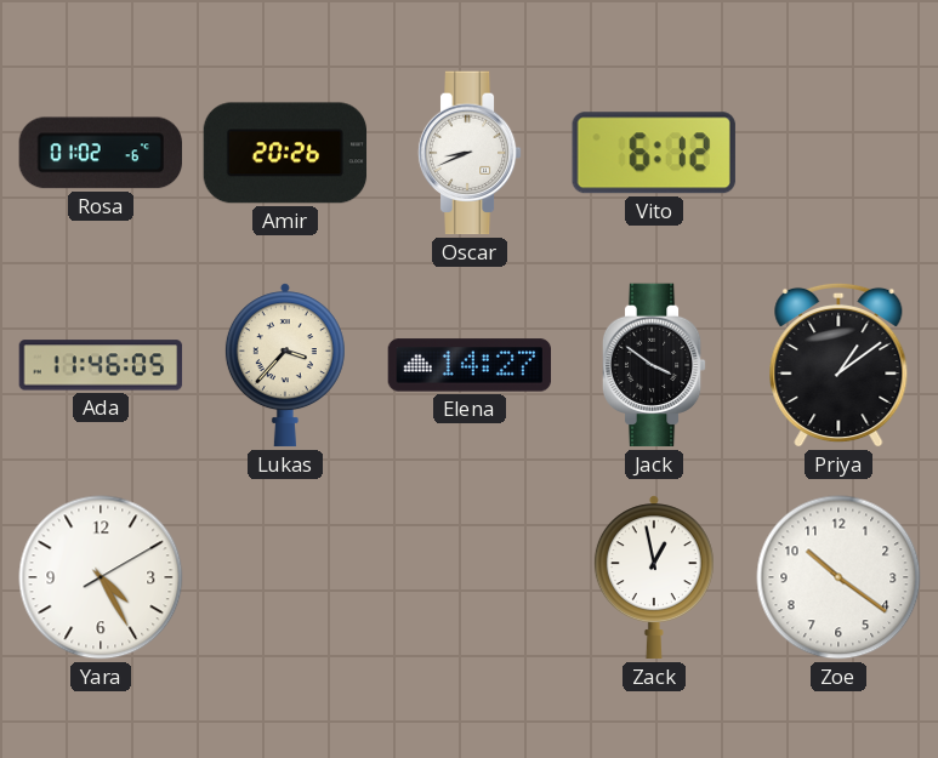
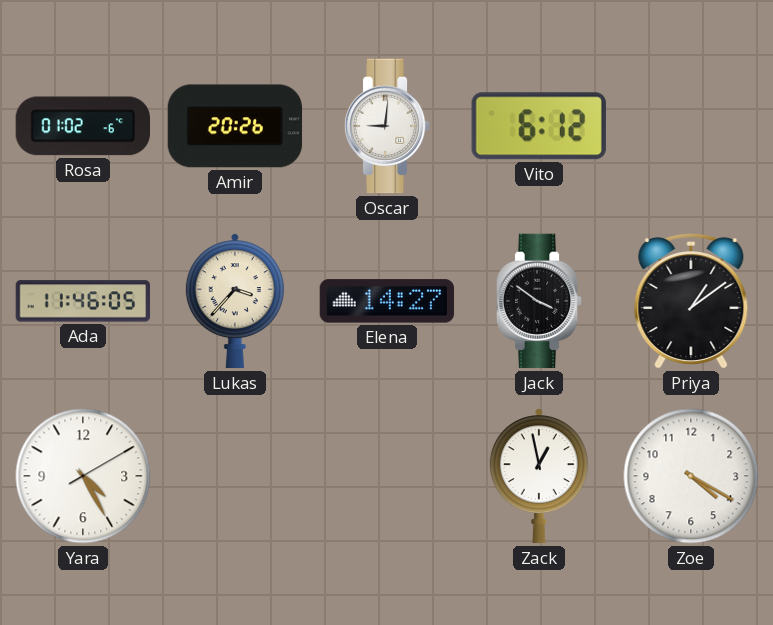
Oscar: 8:41 -> 9:01 (387, 126)
Zoe: 10:21 -> 4:20 (691, 476)
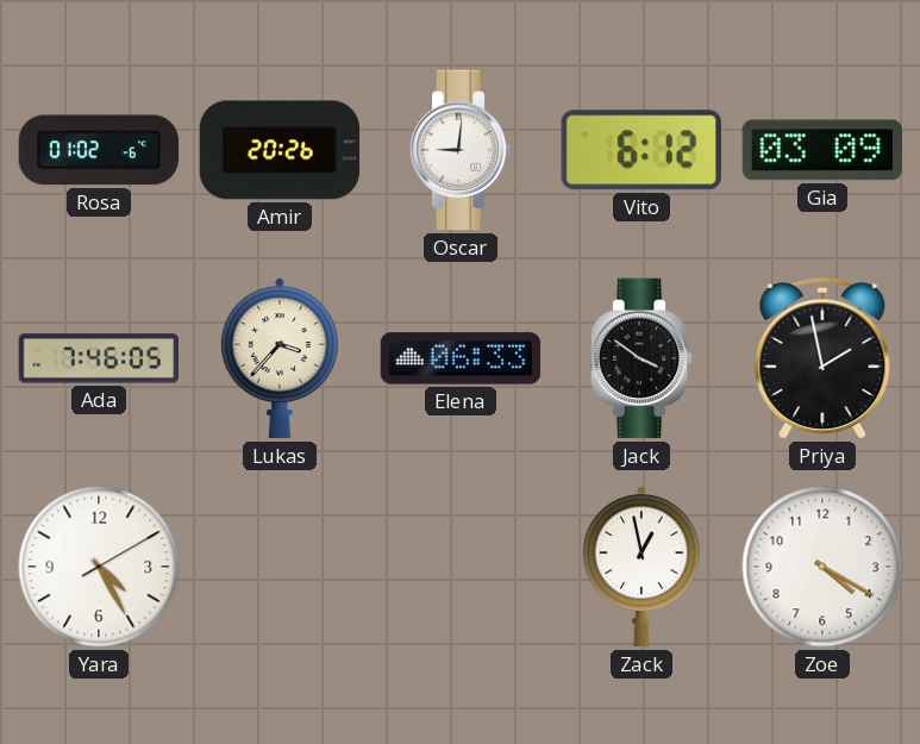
Gia: none -> 03:09 (821, 150)
Ada: 11:46 -> 7:46 (99, 358)
Elena: 14:27 -> 06:33 (461, 358)
Priya: 1:09 -> 1:58 (822, 358)
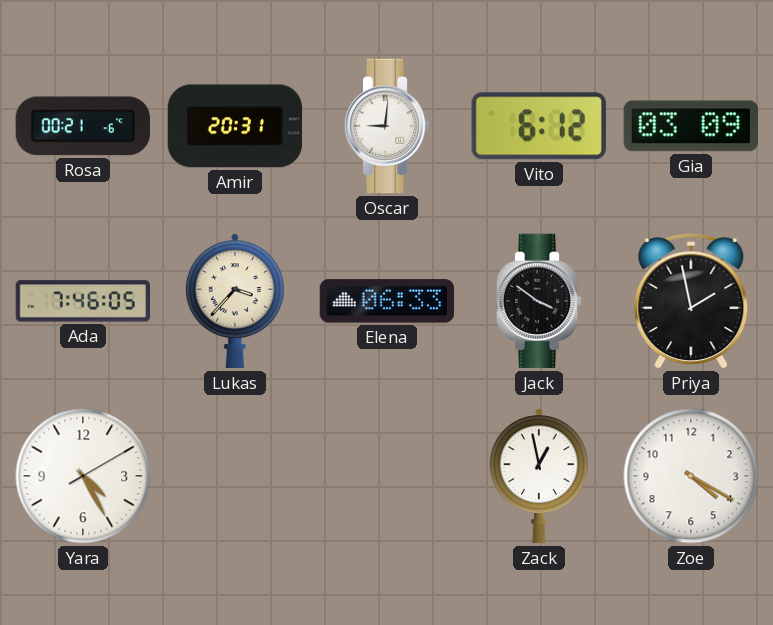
Rosa: 01:02 -> 00:21 (82, 126)
Amir: 20:26 -> 20:31 (235, 126)
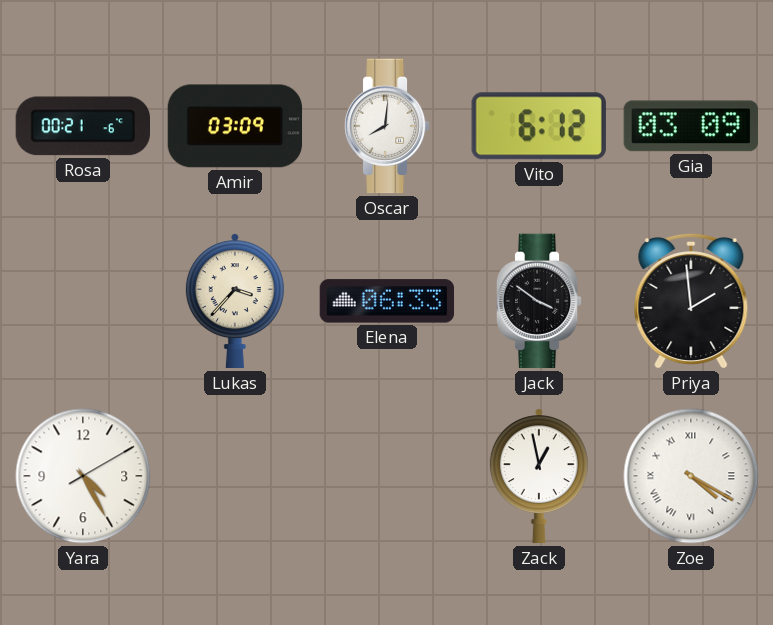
Amir: 20:31 -> 03:09 (235, 126)
Oscar: 9:01 -> 8:01 (387, 126)
Ada: 7:46 -> none (83, 301)
Priya: 1:58 -> 1:59 (691, 301)
Zoe numerals: Arabic -> Roman (691, 476)
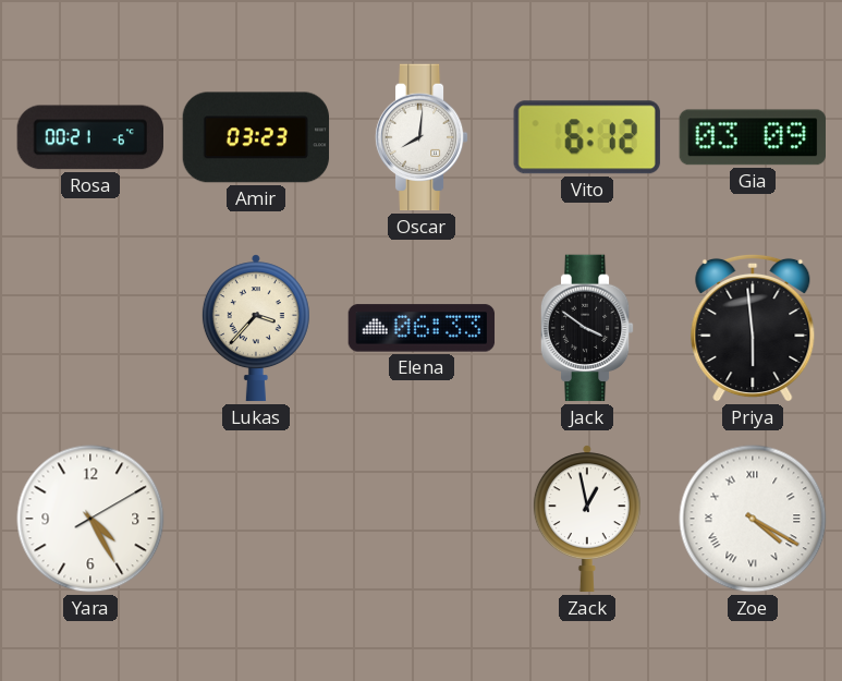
Amir: 03:09 -> 03:23 (256, 137)
Priya: 1:59 -> 5:59 (753, 328)
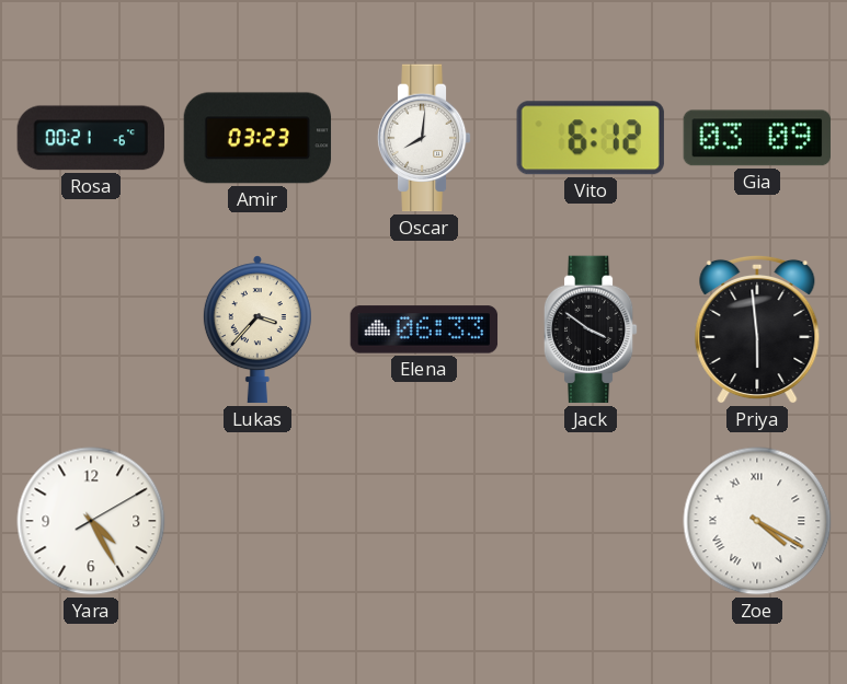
Zack: 12:58 -> none (587, 519)
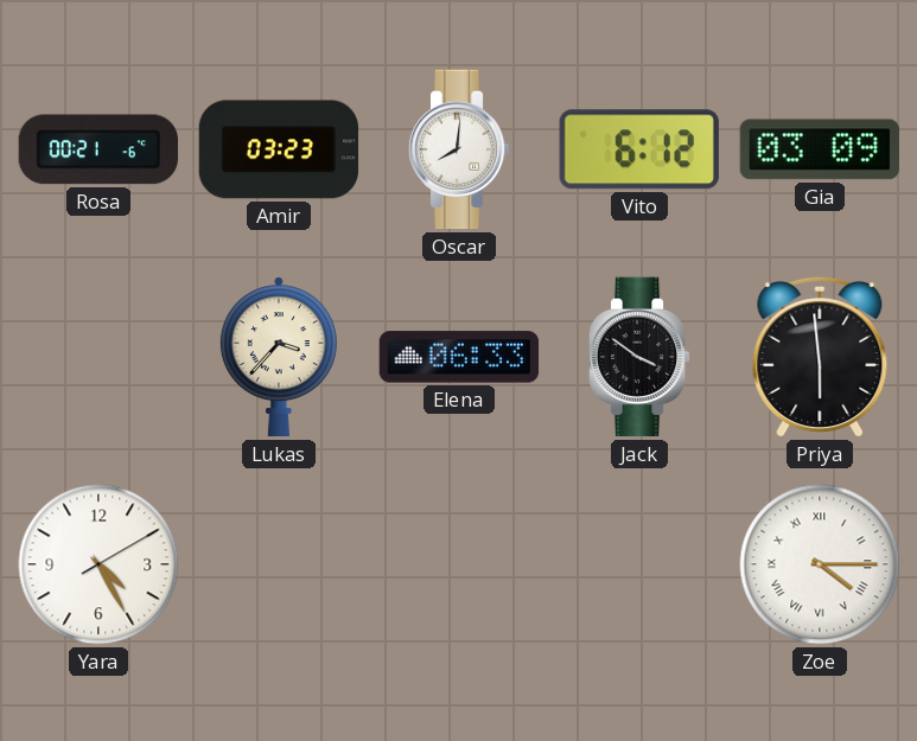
Zoe: 4:20 -> 4:15 (820, 564)
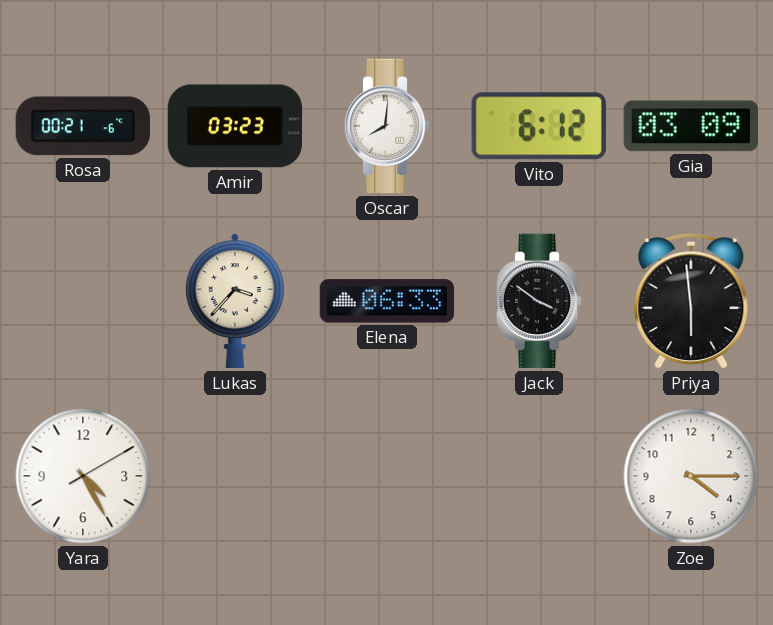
Zoe numerals: Roman -> Arabic (691, 476)
